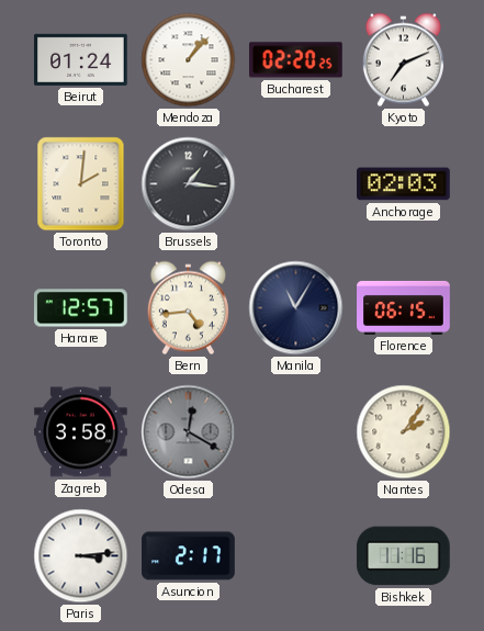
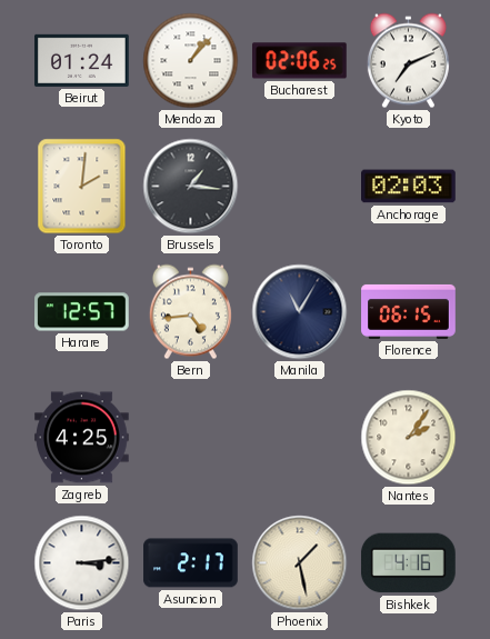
Bucharest: 02:20 -> 02:06 (300, 61)
Zagreb: 3:58 -> 4:25 (82, 438)
Odesa: 12:20 -> none (189, 432)
Phoenix: none -> 1:28 (300, 563)
Bishkek: 11:16 -> 4:16 (408, 563)
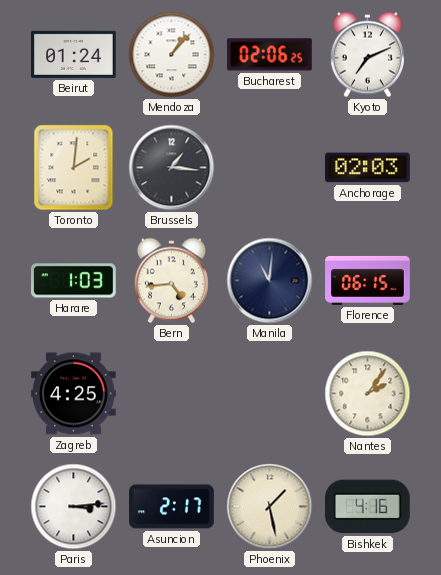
Harare: 12:57 -> 1:03 (74, 281)
Manila: 11:05 -> 11:01 (270, 281)
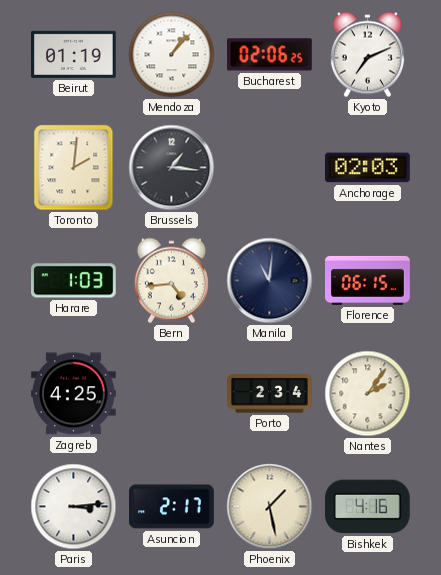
Beirut: 01:24 -> 01:19 (74, 54)
Porto: none -> 2:34 (270, 394)
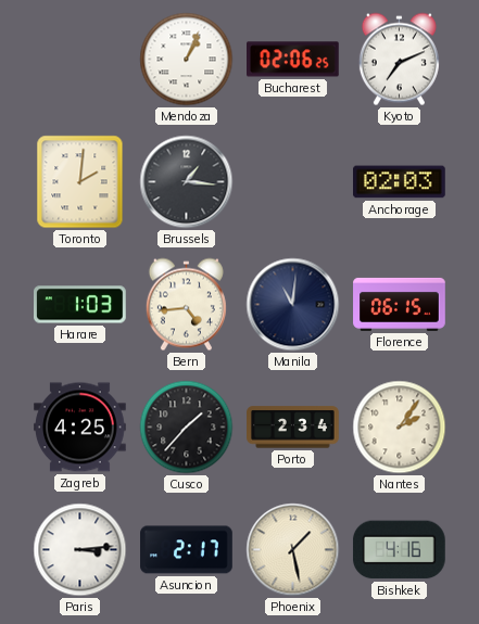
Beirut: 01:19 -> none (74, 54)
Mendoza: 1:07 -> 1:04 (187, 60)
Cusco: none -> 1:37 (187, 428)
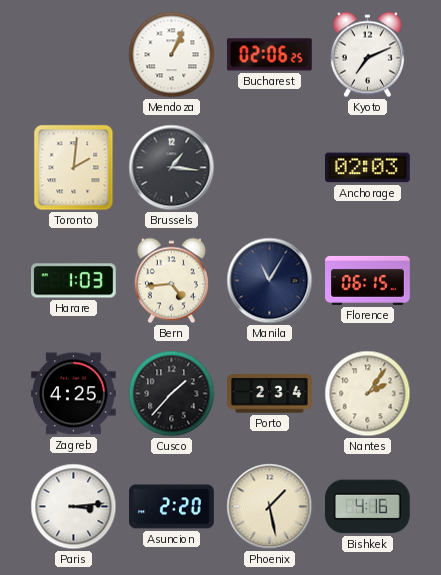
Manila: 11:01 -> 11:05 (270, 281)
Asuncion: 2:17 -> 2:20 (172, 507)
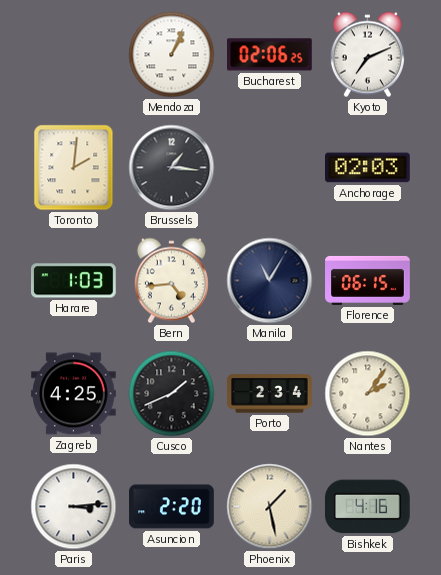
Cusco: 1:37 -> 1:41 (172, 394)
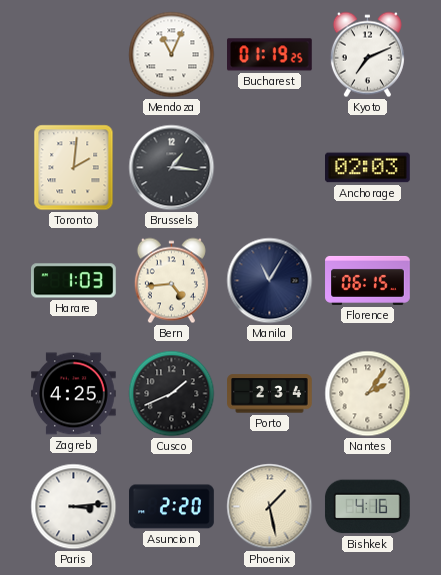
Mendoza: 1:04 -> 11:04 (172, 55)
Bucharest: 02:06 -> 01:19 (270, 55)
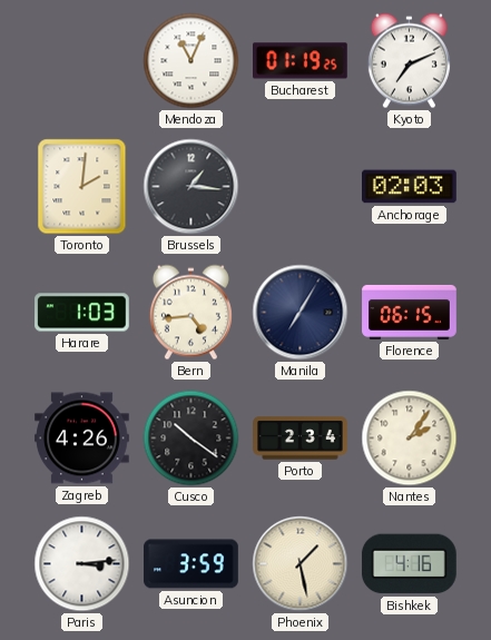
Manila: 11:05 -> 7:05 (301, 313)
Zagreb: 4:25 -> 4:26 (82, 439)
Cusco: 1:41 -> 10:21 (192, 439)
Asuncion: 2:20 -> 3:59 (192, 564)
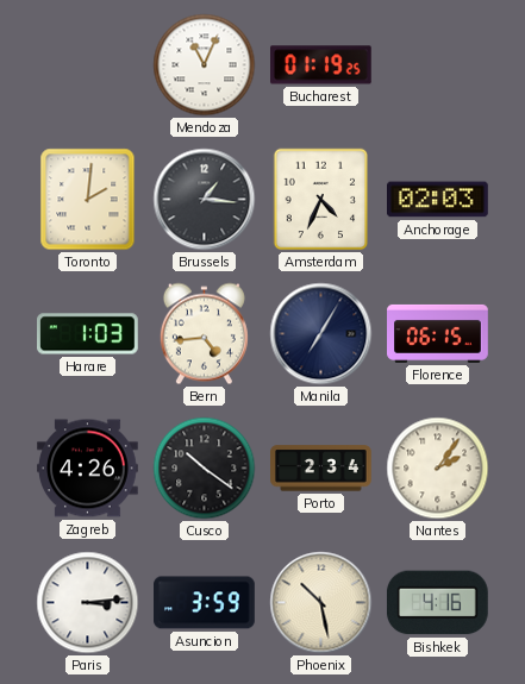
Kyoto: 7:11 -> none (409, 61)
Amsterdam: none -> 4:34 (321, 200)
Phoenix: 1:28 -> 10:28 (321, 603)
